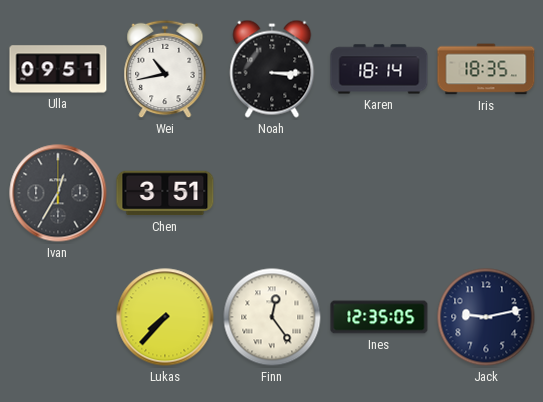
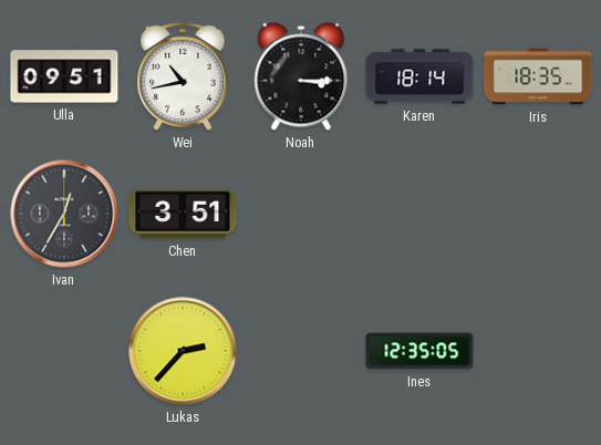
Lukas: 7:37 -> 2:37 (183, 351)
Finn: 12:24 -> none (272, 317)
Jack: 9:13 -> none (486, 317)
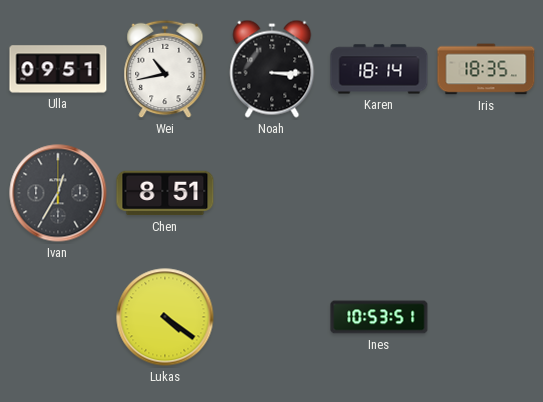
Chen: 3:51 -> 8:51 (165, 193)
Lukas: 2:37 -> 4:21 (165, 317)
Ines: 12:35 -> 10:53 (379, 317)
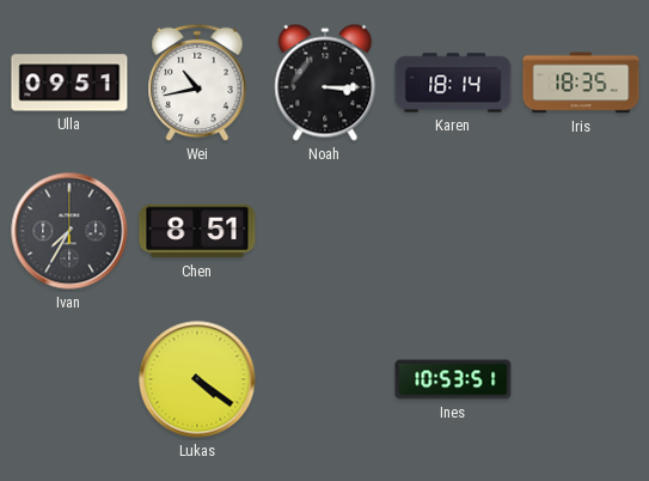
Ivan: 12:35 -> 7:35 (69, 231)
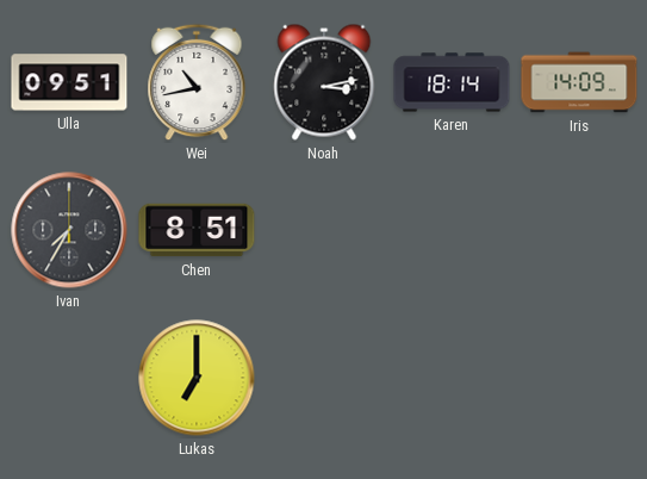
Noah: 3:15 -> 3:13 (324, 82)
Iris: 18:35 -> 14:09 (579, 82)
Lukas: 4:21 -> 7:00 (197, 378)
Ines: 10:53 -> none (453, 379)
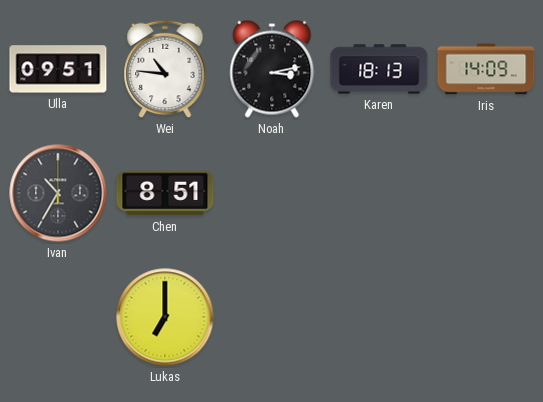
Wei: 10:43 -> 10:46 (165, 69)
Karen: 18:14 -> 18:13 (379, 69)
Ivan: 7:35 -> 10:35 (58, 193)
